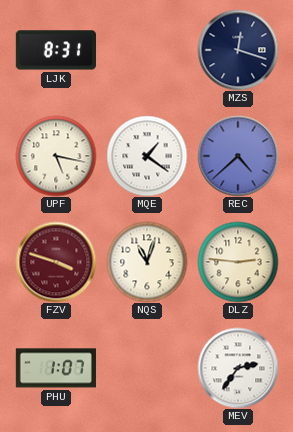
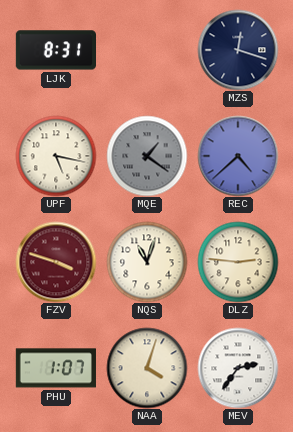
MQE dial: white -> grey (147, 156)
NAA: none -> 4:03 (147, 368)
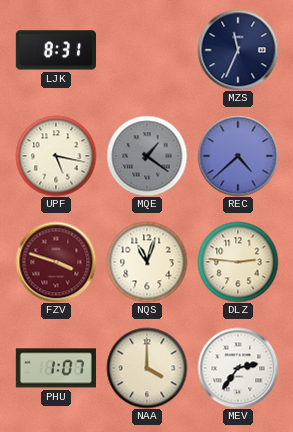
MZS: 12:18 -> 11:34 (238, 50)
NAA: 4:03 -> 4:00 (147, 368)
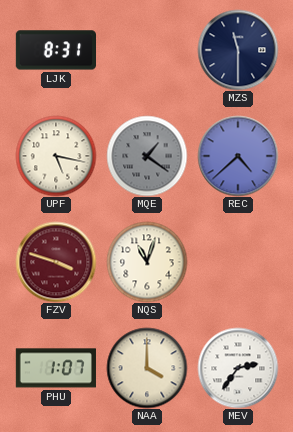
MZS: 11:34 -> 11:30 (238, 50)
DLZ: 2:46 -> none (238, 262)
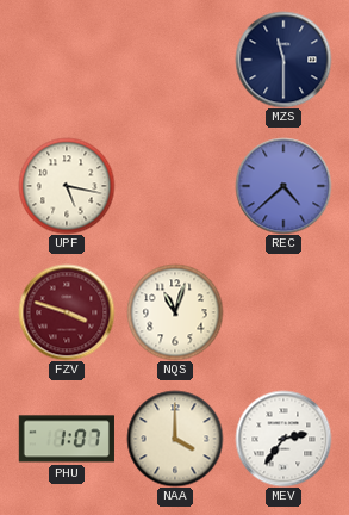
LJK: 8:31 -> none (55, 50)
MQE: 1:21 -> none (147, 156)
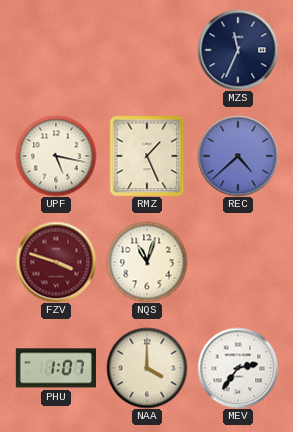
MZS: 11:30 -> 11:34 (238, 50)
RMZ: none -> 1:26 (147, 156)
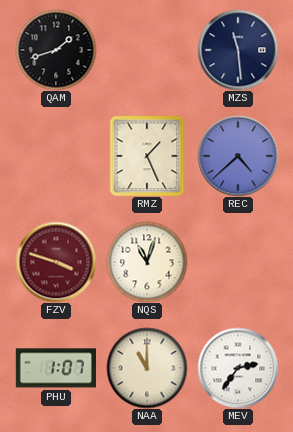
QAM: none -> 1:42 (56, 50)
MZS: 11:34 -> 11:29 (238, 50)
UPF: 5:17 -> none (56, 156)
NAA: 4:00 -> 11:00 (147, 368)
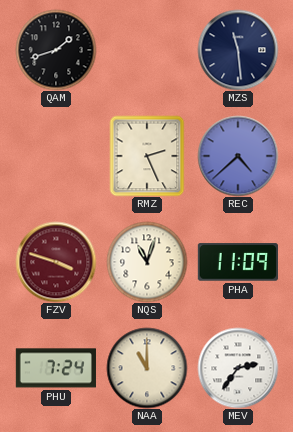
RMZ: 1:26 -> 2:26 (147, 156)
PHA: none -> 11:09 (238, 262)
PHU: 1:07 -> 7:24 (56, 368)
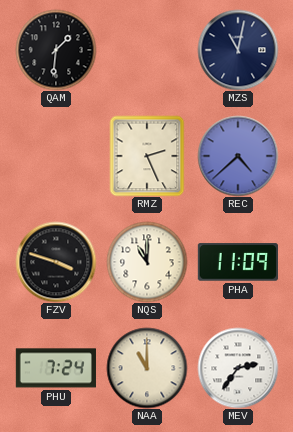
QAM: 1:42 -> 1:31 (56, 50)
MZS: 11:29 -> 11:02 (238, 50)
FZV dial: burgundy -> black (56, 262)
NQS: 11:03 -> 11:00 (147, 262)
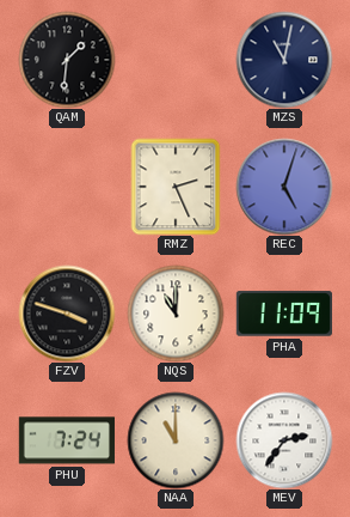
REC: 4:38 -> 5:03 (284, 187)
